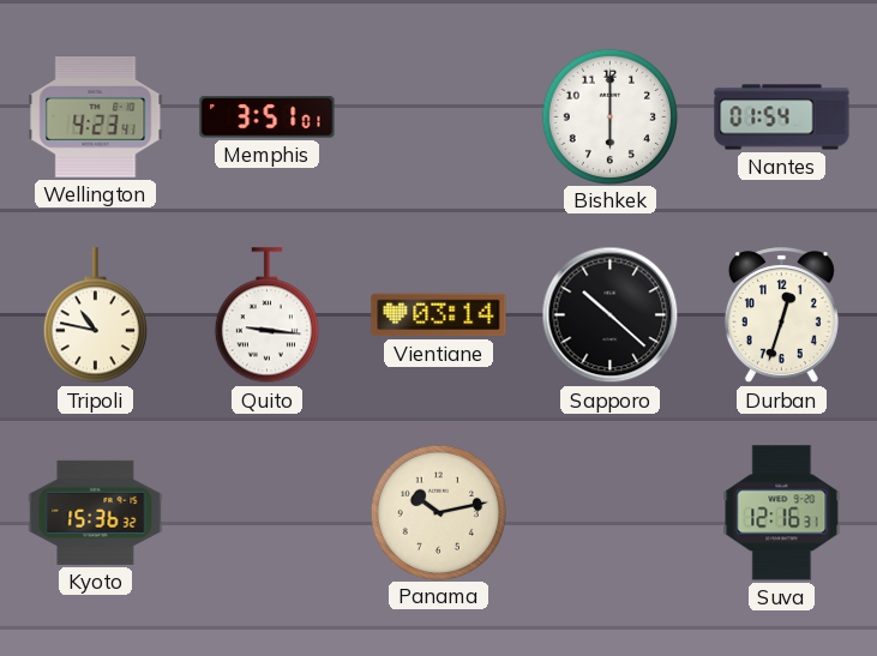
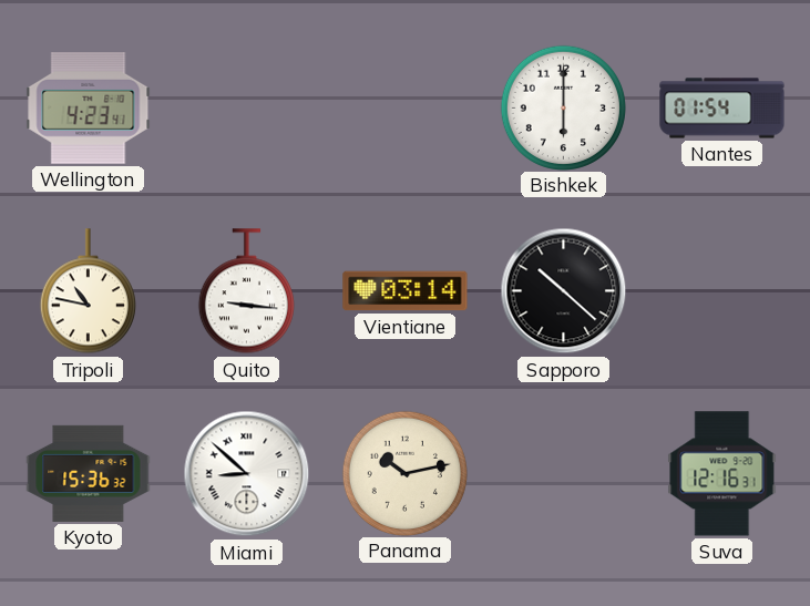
Memphis: 3:51 -> none (268, 118)
Durban: 12:33 -> none (781, 315)
Miami: none -> 8:52 (247, 474)
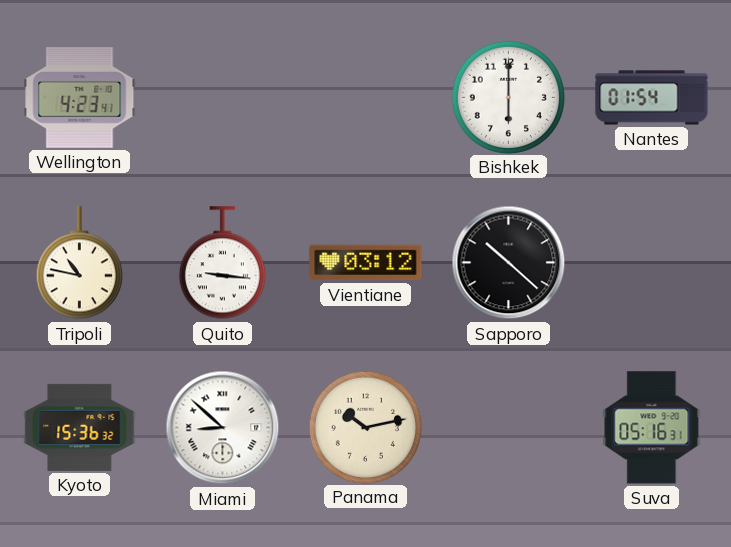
Vientiane: 03:14 -> 03:12 (366, 263)
Suva: 12:16 -> 05:16 (652, 428)
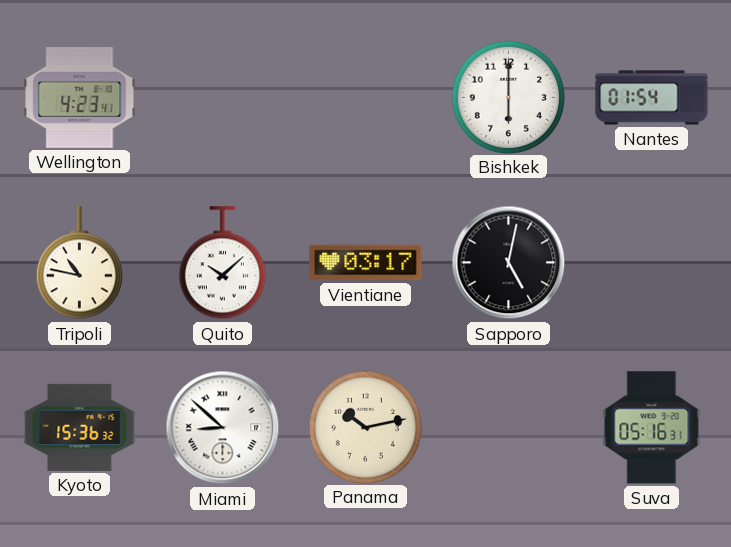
Quito: 9:16 -> 10:08 (222, 263)
Vientiane: 03:12 -> 03:17 (366, 263)
Sapporo: 10:22 -> 5:02 (509, 263)
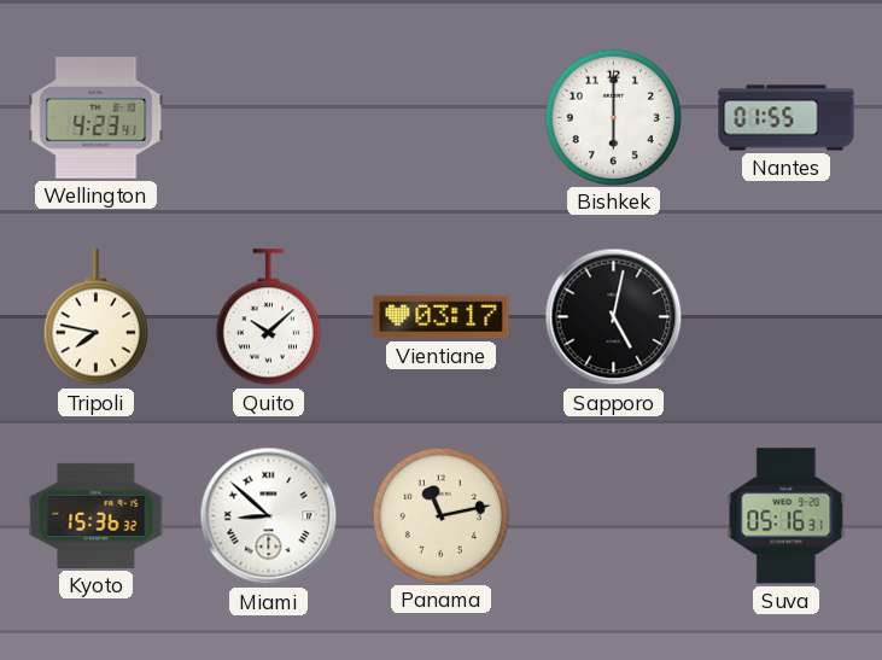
Nantes: 01:54 -> 01:55 (787, 118)
Tripoli: 10:47 -> 7:47 (95, 317)
Panama: 10:13 -> 11:13 (440, 515)
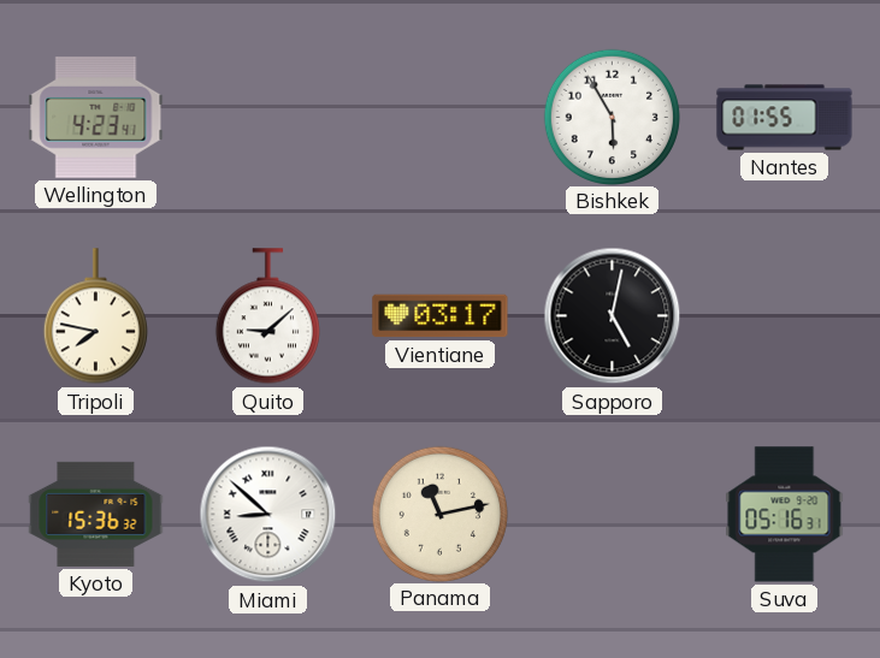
Bishkek: 6:00 -> 5:55 (612, 117)
Quito: 10:08 -> 9:08 (267, 316)
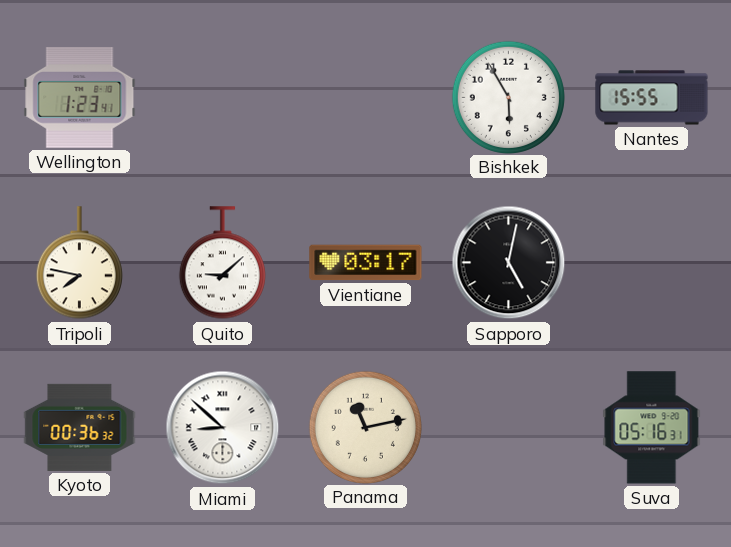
Wellington: 4:23 -> 1:23 (80, 98)
Nantes: 01:55 -> 15:55 (652, 98)
Kyoto: 15:36 -> 00:36 (80, 427)
